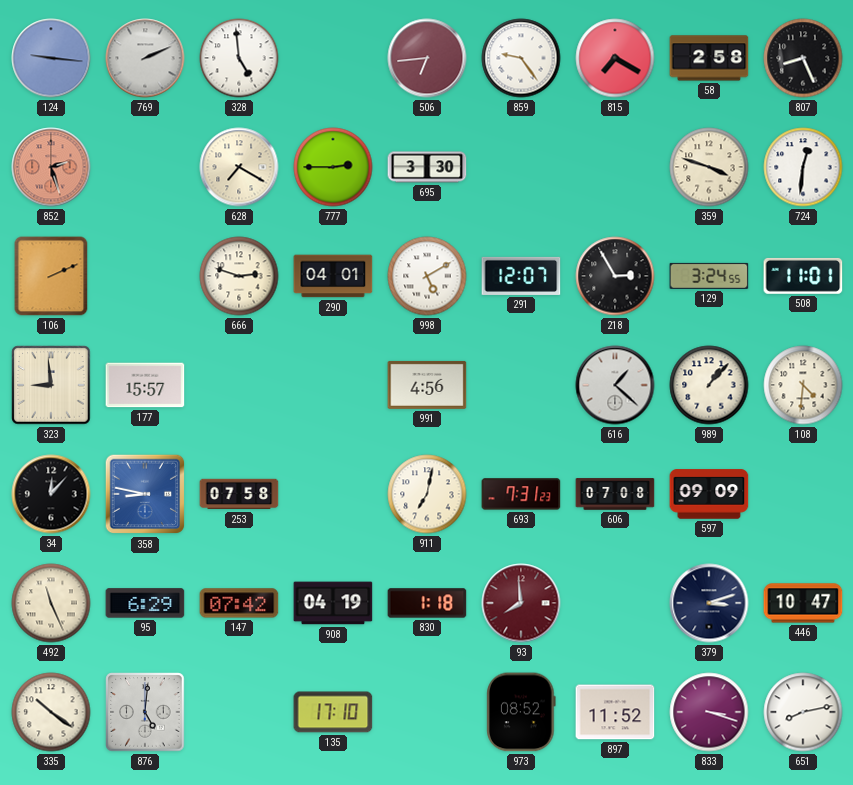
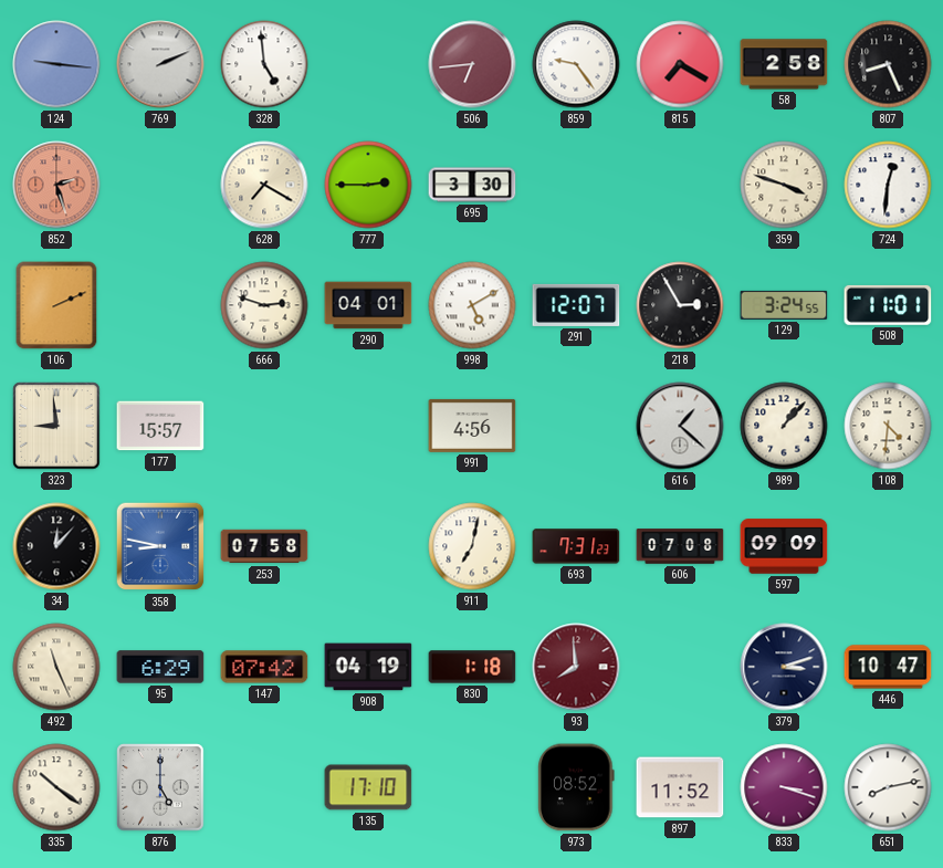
876: 5:01 -> 5:00 (160, 787)
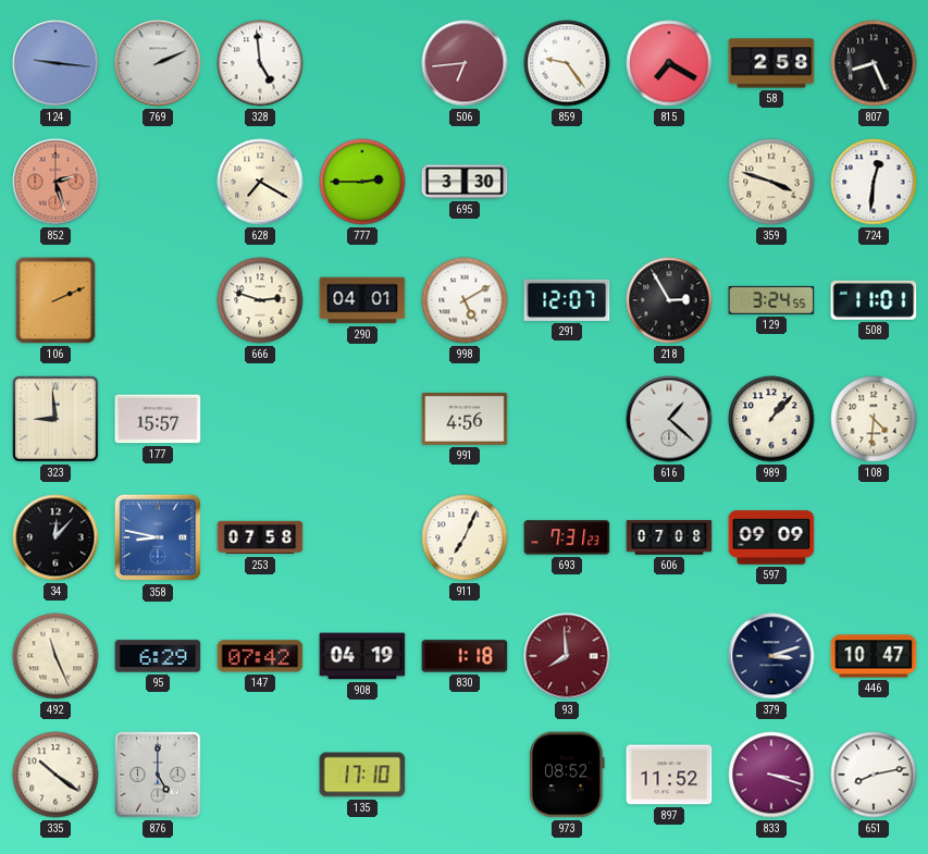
911: 7:02 -> 7:04 (465, 537)
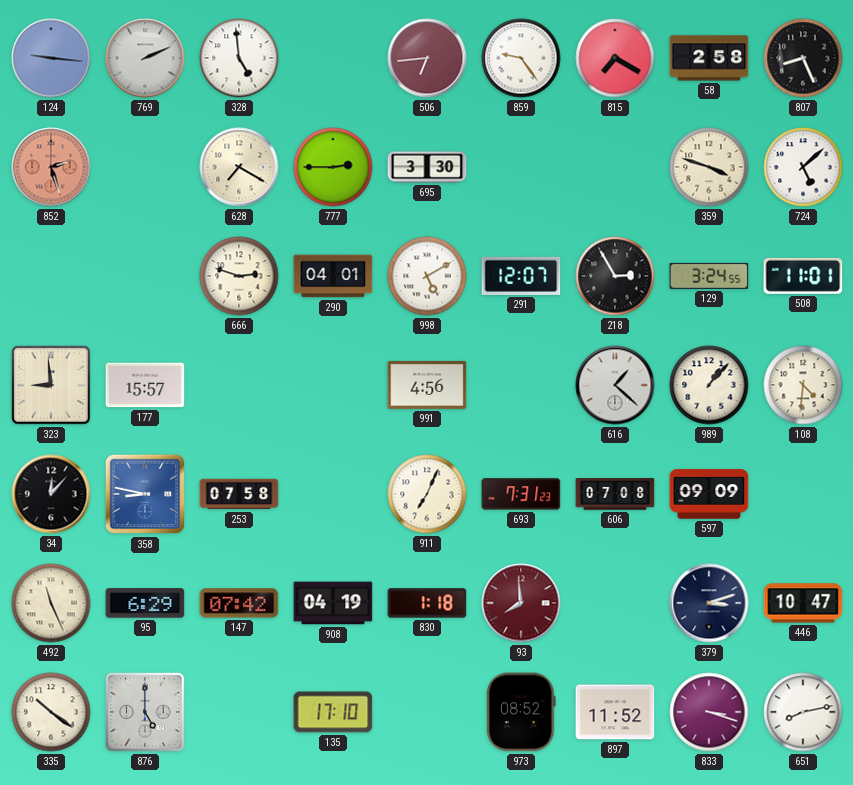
724: 12:31 -> 5:08 (803, 167)
106: 2:11 -> none (55, 300)
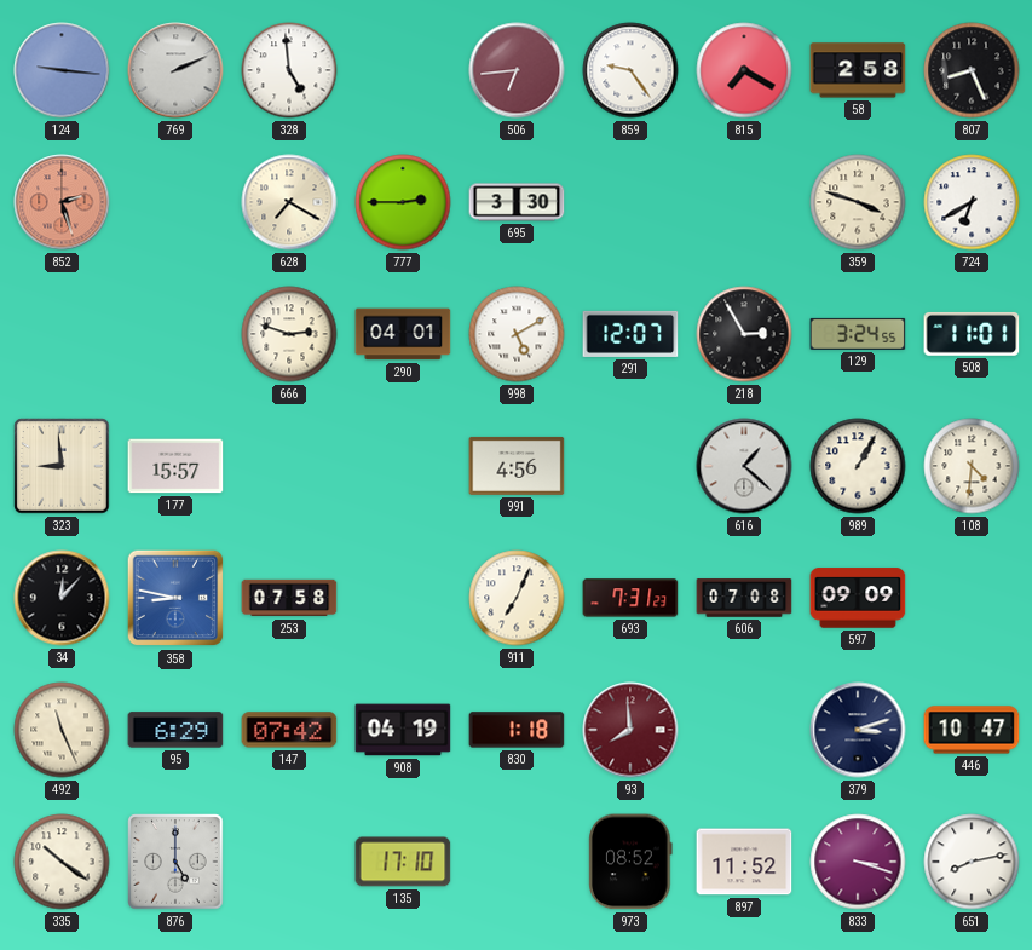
724: 5:08 -> 6:40 (972, 202)
989: 1:07 -> 1:05 (858, 466)
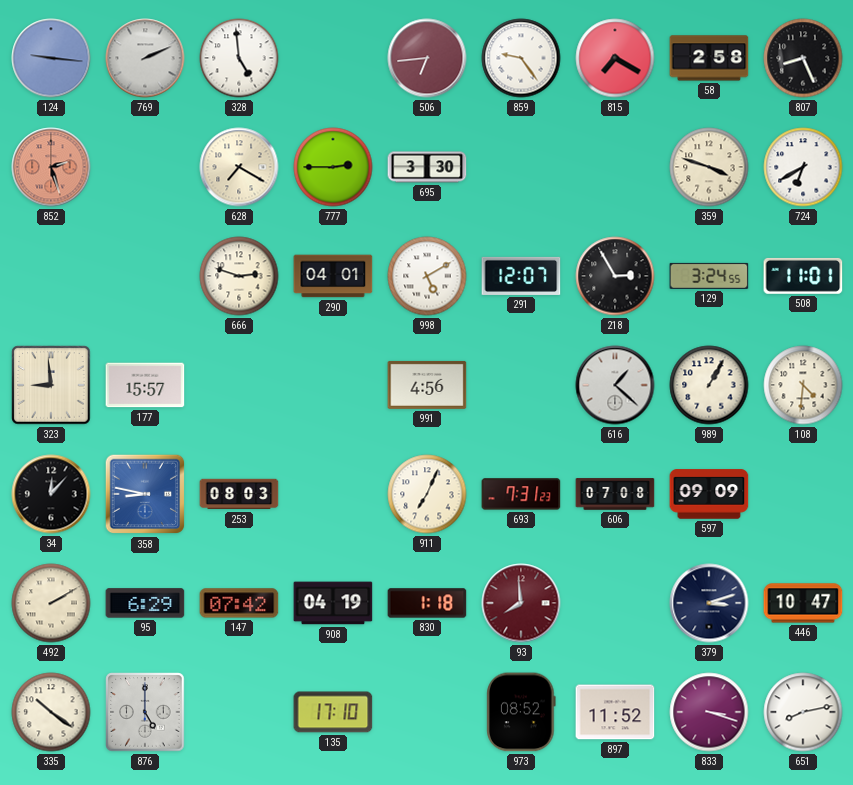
253: 07:58 -> 08:03 (239, 494)
492: 11:26 -> 2:10 (51, 603)
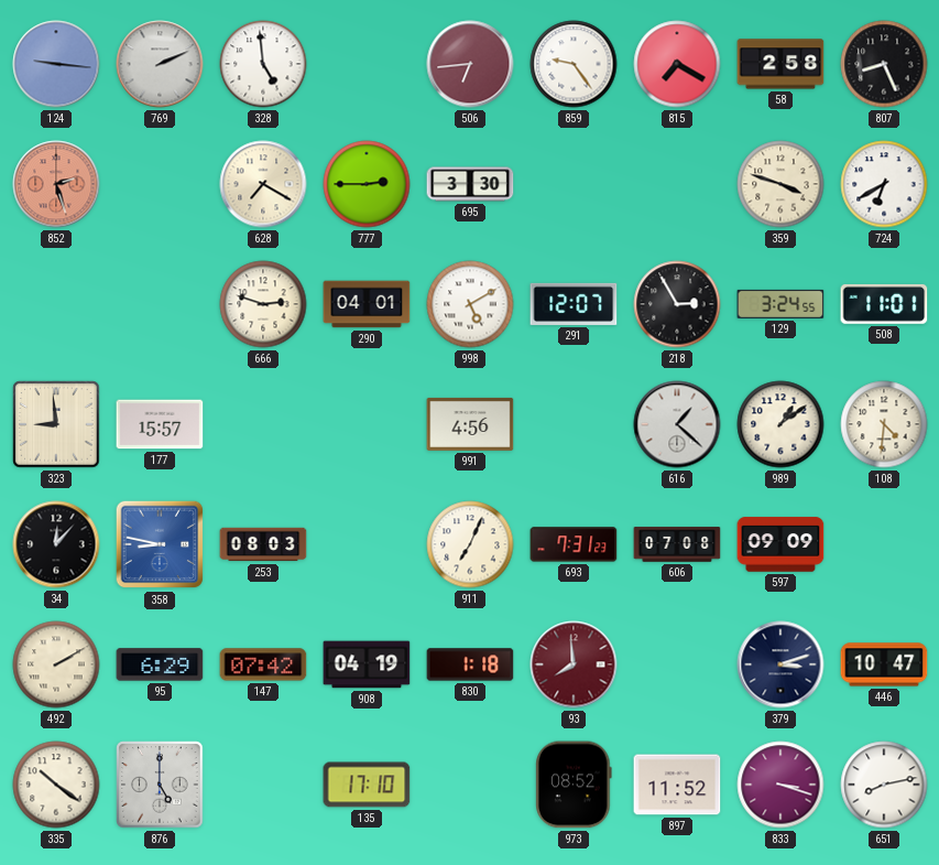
989: 1:05 -> 1:09 (780, 424)
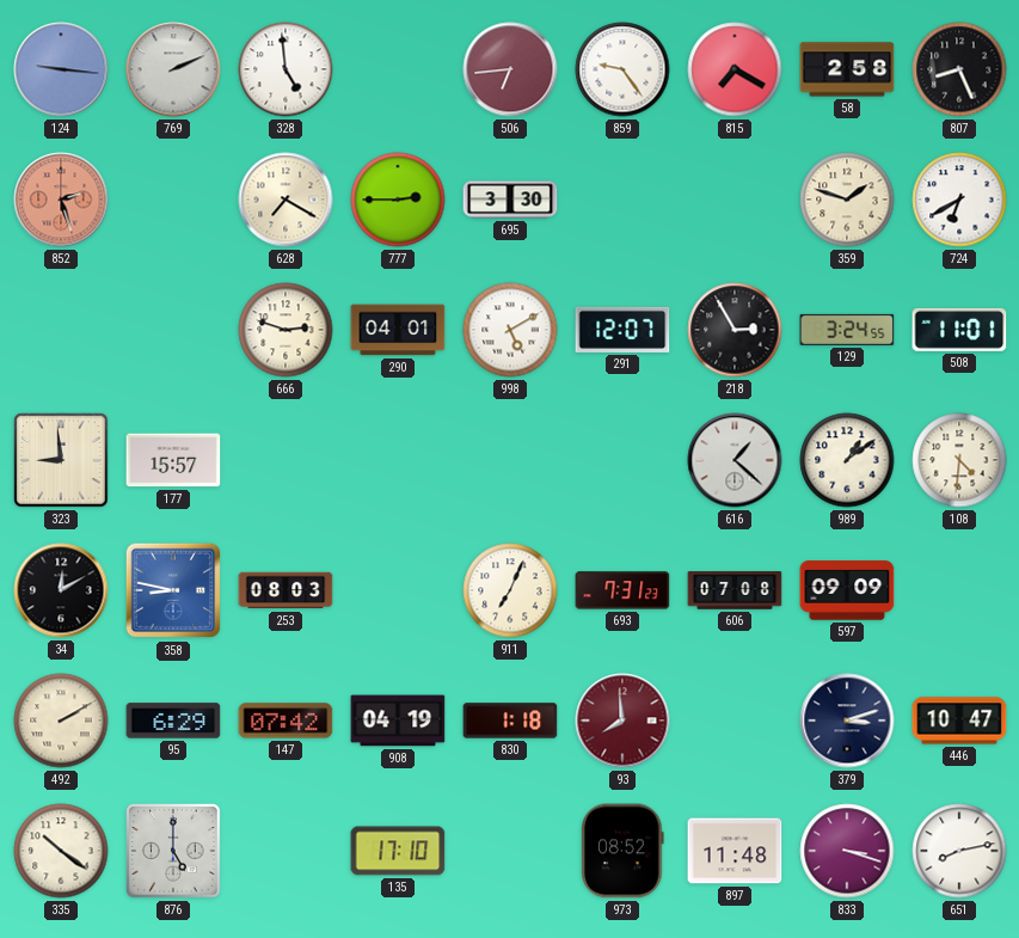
359: 3:48 -> 1:48 (847, 200)
991: 4:56 -> none (470, 424)
34: 12:07 -> 12:10 (61, 590)
897: 11:52 -> 11:48 (735, 851)
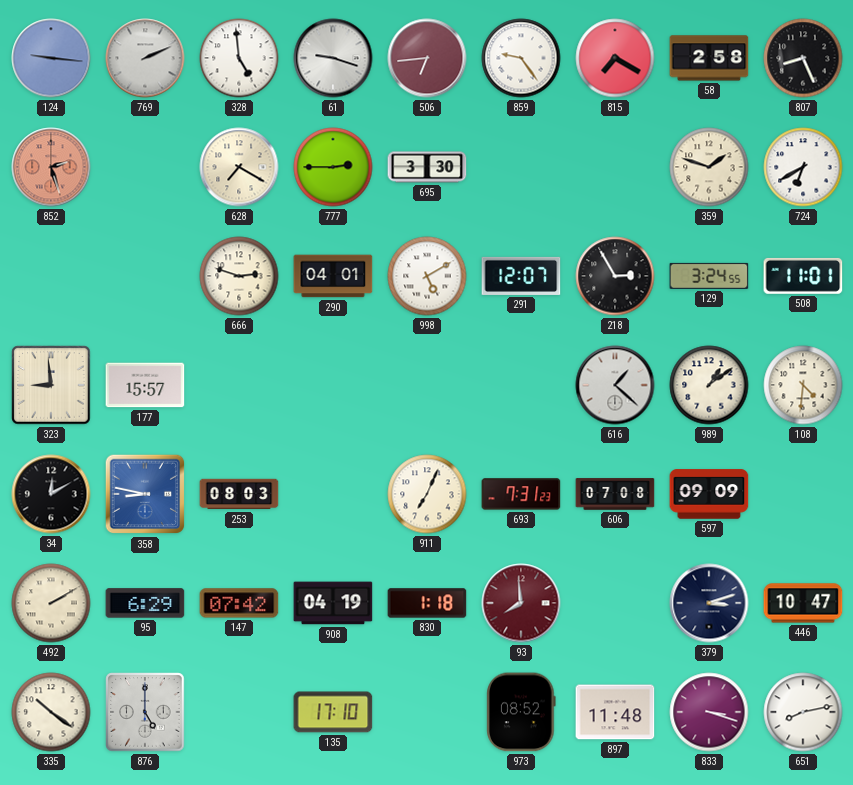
61: none -> 9:18 (333, 58)
